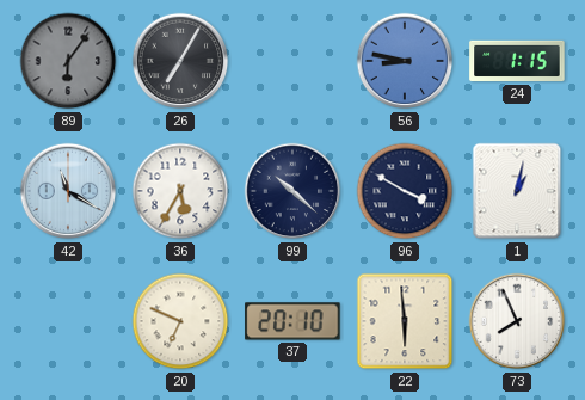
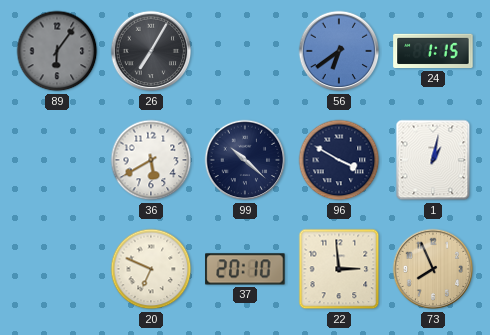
56: 8:47 -> 6:39 (339, 51)
42: 11:20 -> none (68, 191)
36: 5:35 -> 5:40 (151, 160)
22: 5:59 -> 2:59 (339, 269)
73 dial: white -> champagne (433, 269)
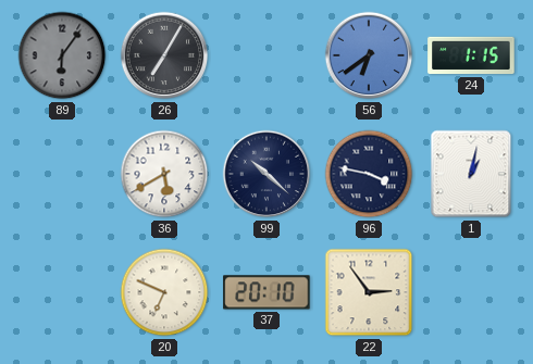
96: 3:50 -> 3:47 (369, 174)
22: 2:59 -> 2:54 (369, 292)
73: 7:56 -> none (433, 269)
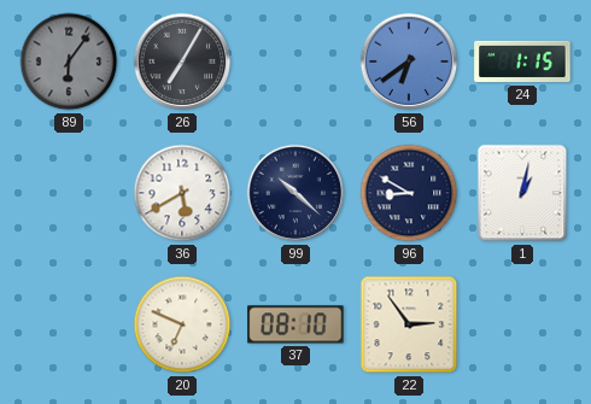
96: 3:47 -> 8:50 (409, 193)
37: 20:10 -> 08:10 (295, 324)
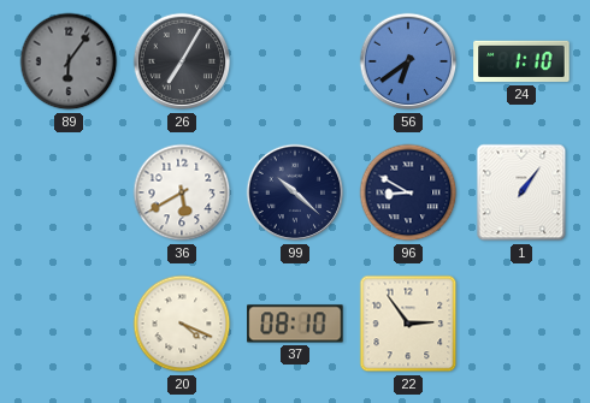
24: 1:15 -> 1:10 (521, 61)
1: 1:02 -> 1:06 (521, 192)
20: 6:49 -> 4:19 (182, 324)
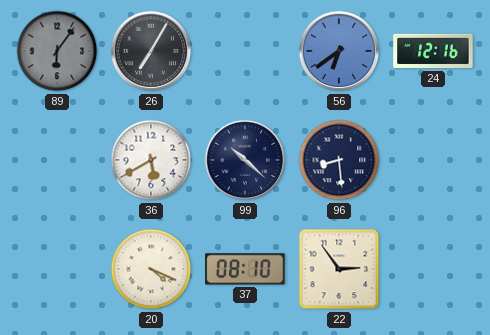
24: 1:10 -> 12:16 (433, 51)
96: 8:50 -> 8:29 (339, 160)
1: 1:06 -> none (521, 192)
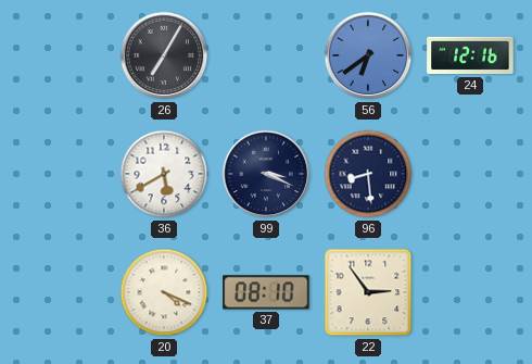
89: 6:06 -> none (57, 51)
99: 10:22 -> 3:19 (266, 174)
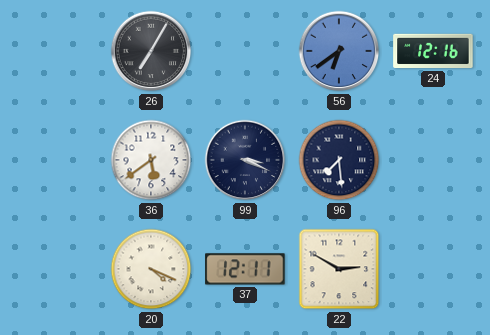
36: 5:40 -> 5:39 (151, 160)
96: 8:29 -> 7:29 (339, 160)
37: 08:10 -> 12:11 (245, 269)
22: 2:54 -> 2:50 (339, 269)
